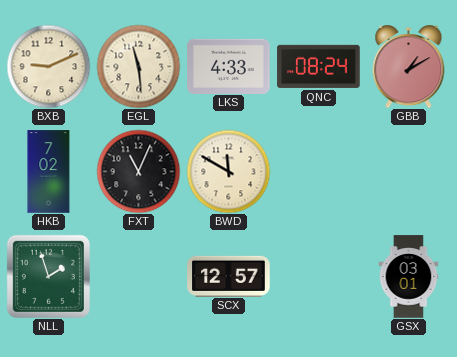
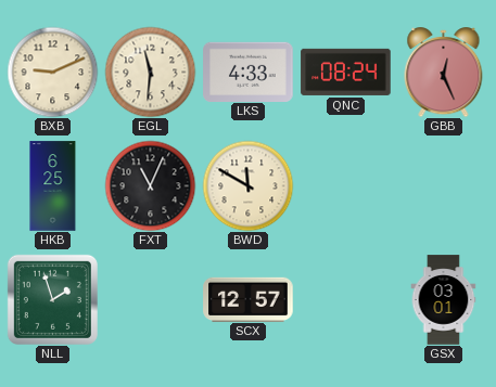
EGL: 11:29 -> 11:31 (150, 72)
GBB: 1:10 -> 12:26 (444, 73)
HKB: 7:02 -> 6:25 (53, 186)
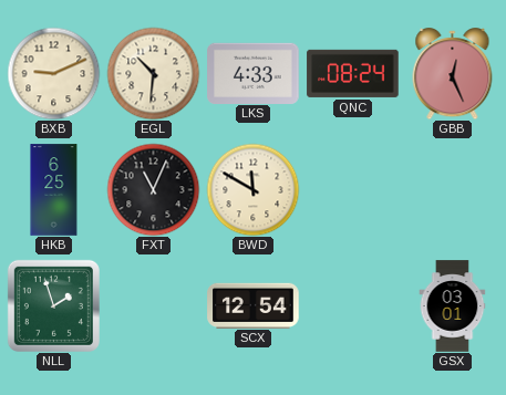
EGL: 11:31 -> 10:31 (153, 73)
SCX: 12:57 -> 12:54 (254, 305)
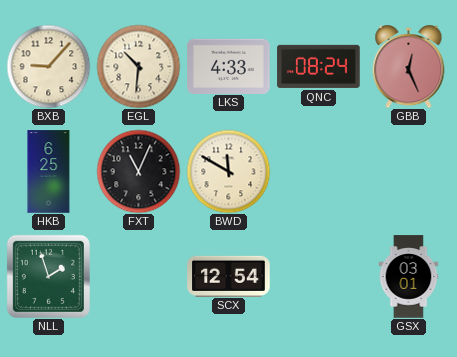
BXB: 9:11 -> 9:07 (48, 66)
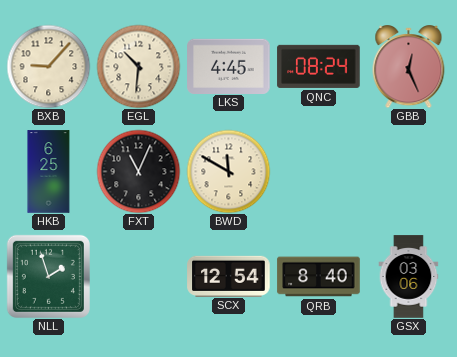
LKS: 4:33 -> 4:45 (229, 66)
QRB: none -> 8:40 (319, 277)
GSX: 03:01 -> 03:06 (409, 277)
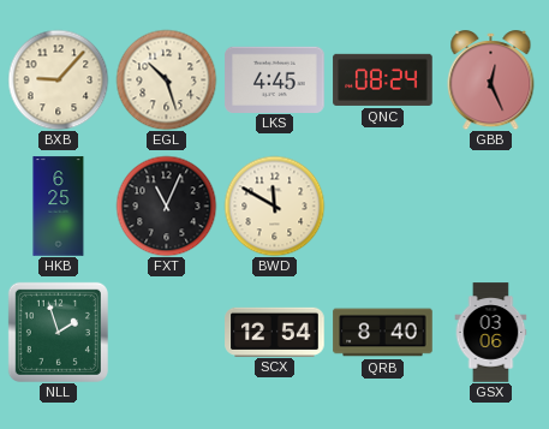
EGL: 10:31 -> 10:27 (166, 79)
